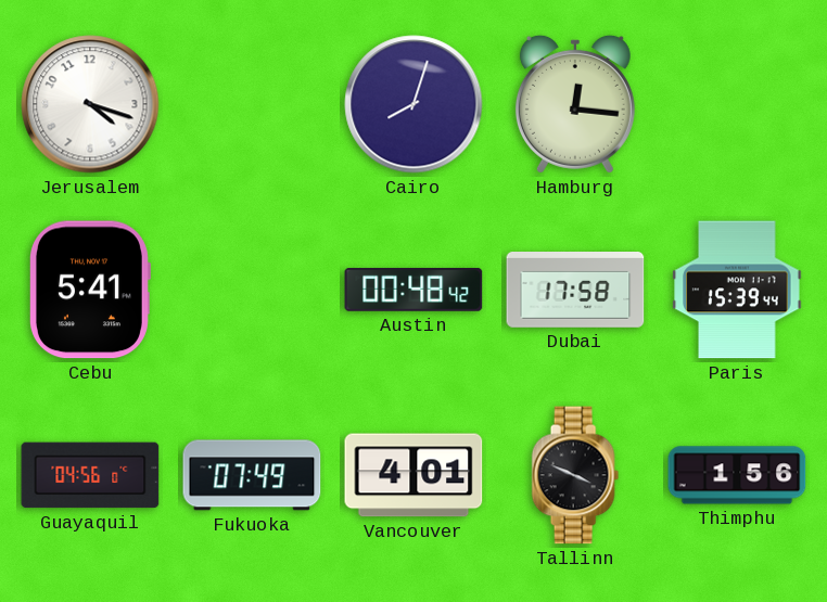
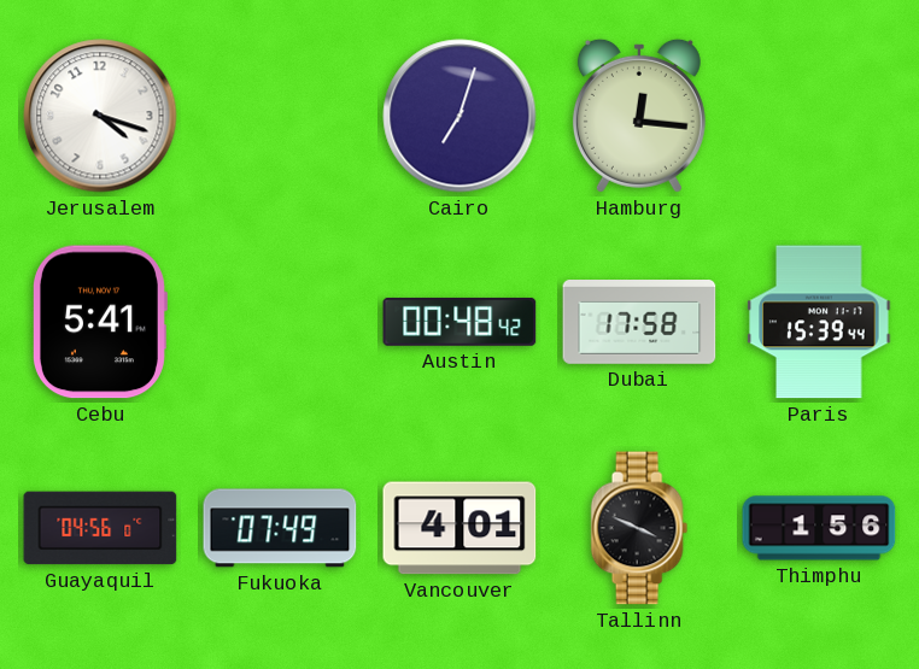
Cairo: 8:03 -> 7:03 (459, 116)
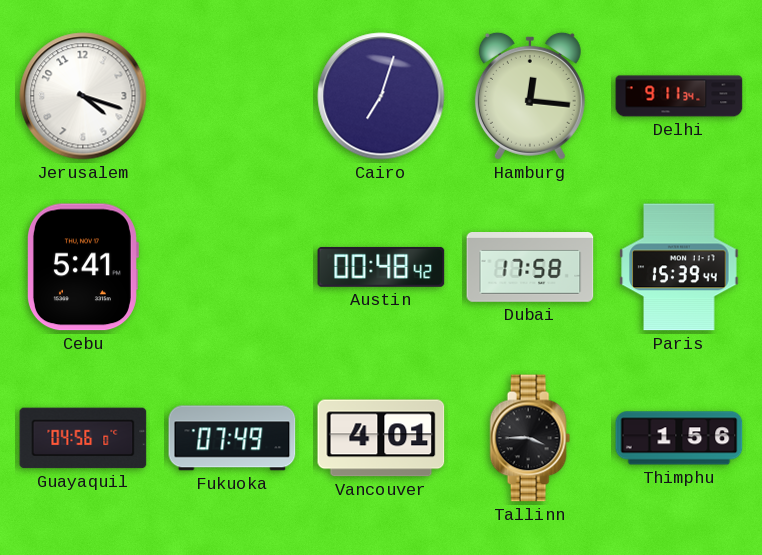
Delhi: none -> 9:11 (679, 96)
Tallinn: 3:49 -> 3:45 (530, 438)
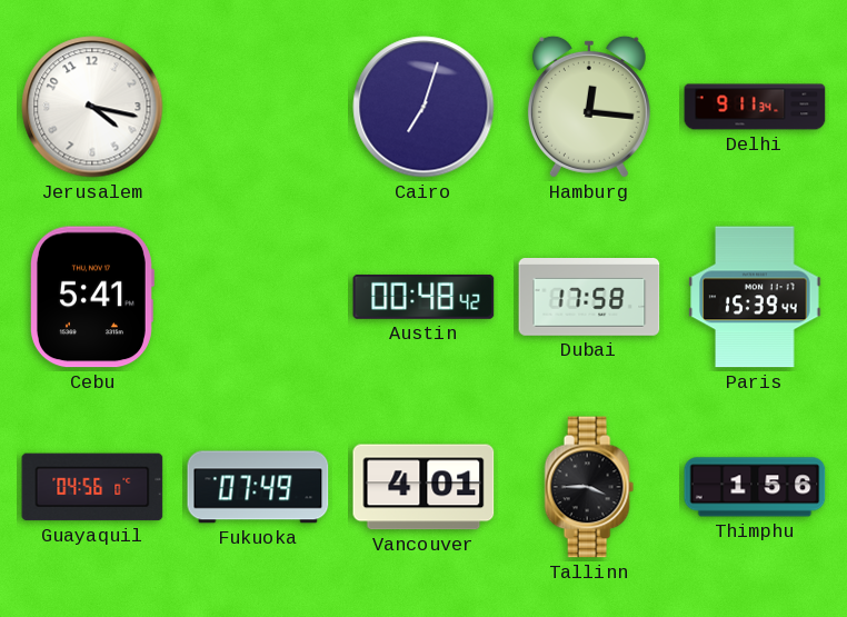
Jerusalem: 4:18 -> 4:17 (92, 107)
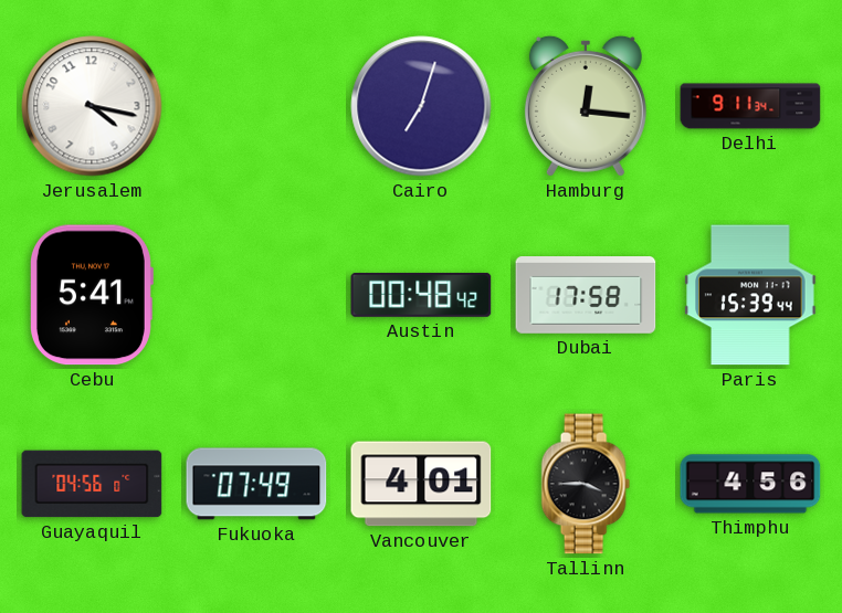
Thimphu: 1:56 -> 4:56 (750, 484)
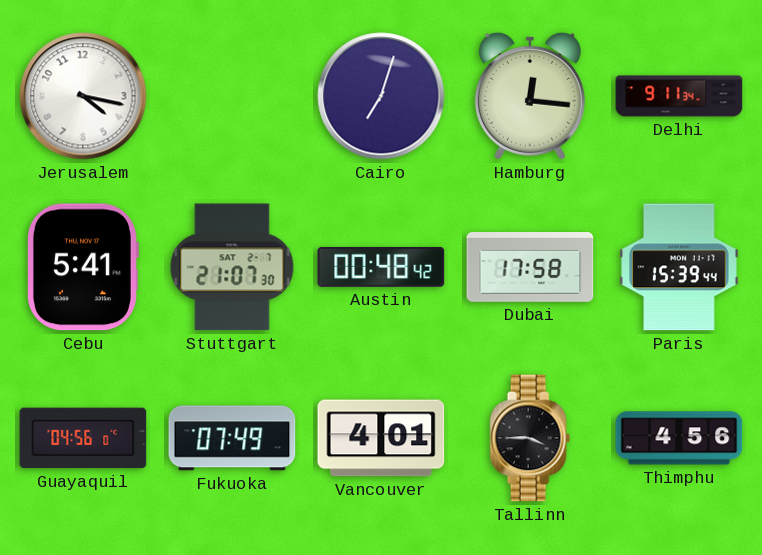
Stuttgart: none -> 21:07 (232, 267)
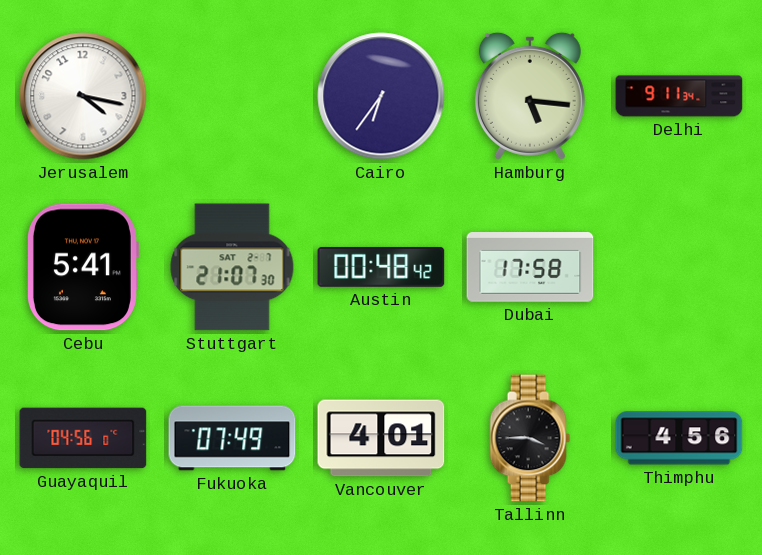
Cairo: 7:03 -> 6:36 (381, 96)
Hamburg: 12:16 -> 5:16 (530, 96)
Paris: 15:39 -> none (679, 267)
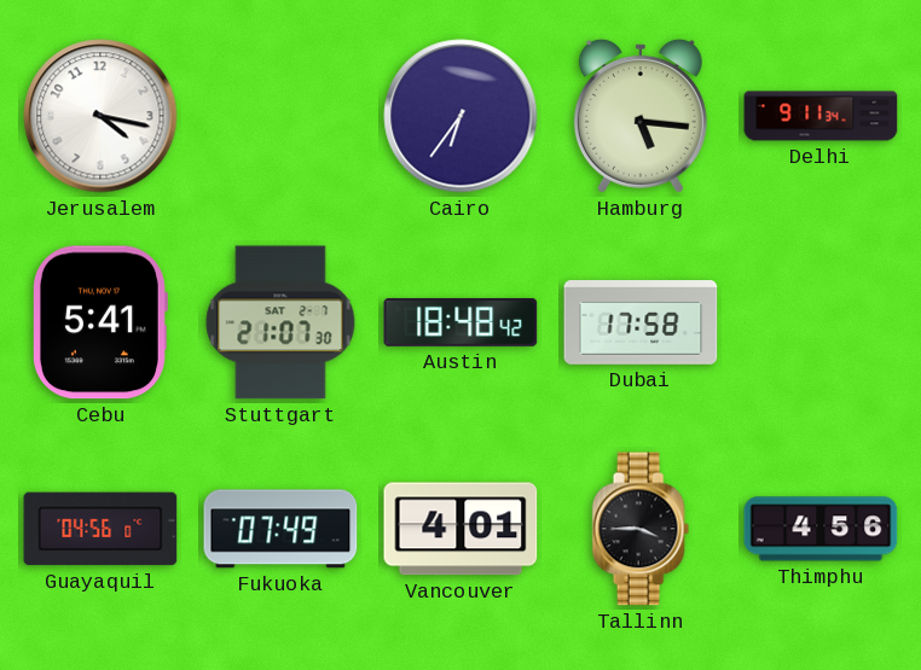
Austin: 00:48 -> 18:48 (460, 322)
